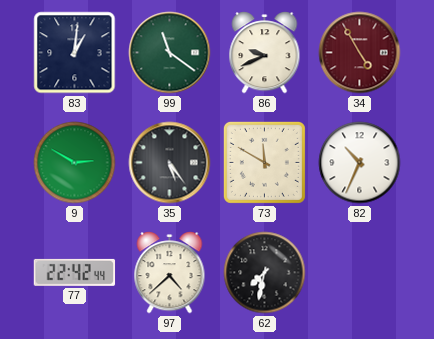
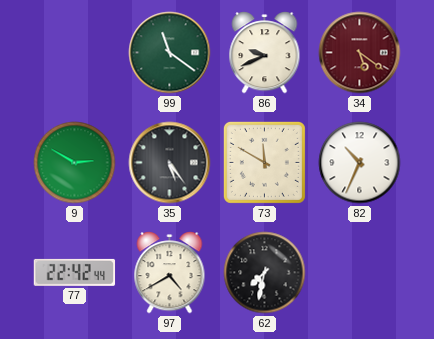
83: 1:01 -> none (75, 53)
34: 4:55 -> 5:21 (360, 53)
97: 4:38 -> 4:40 (170, 273)
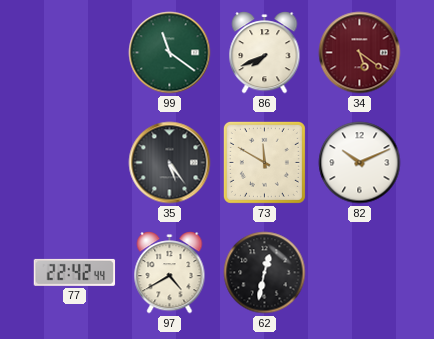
86: 9:41 -> 7:41 (265, 53)
9: 2:50 -> none (75, 163)
82: 10:34 -> 10:11 (360, 163)
62: 7:32 -> 12:32 (265, 273)
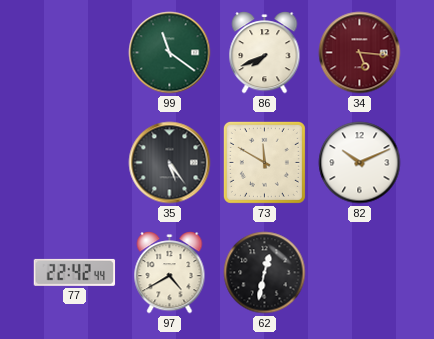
34: 5:21 -> 5:16 (360, 53)
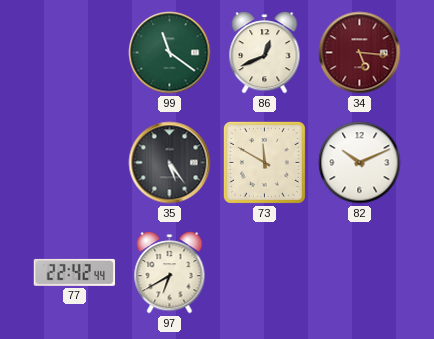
86: 7:41 -> 12:41 (265, 53)
97: 4:40 -> 6:40 (170, 273)
62: 12:32 -> none (265, 273)
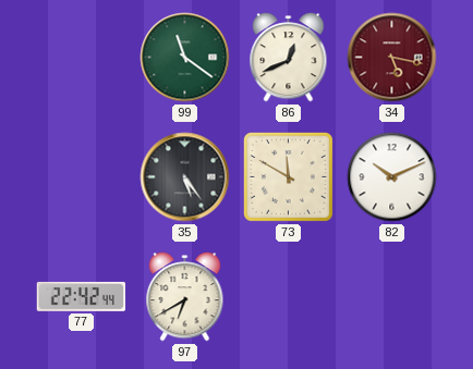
34: 5:16 -> 5:17 (392, 58)
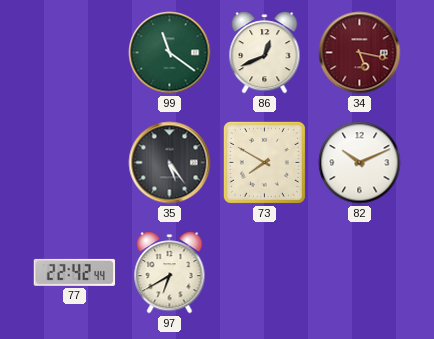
73: 11:50 -> 7:50 (264, 162)
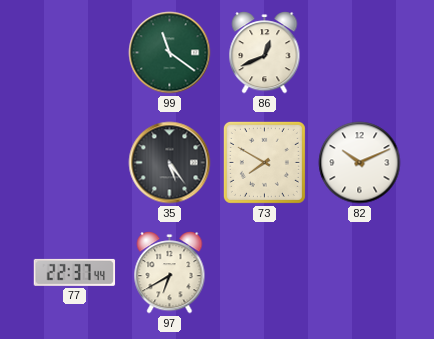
34: 5:17 -> none (360, 53)
77: 22:42 -> 22:37 (75, 272)
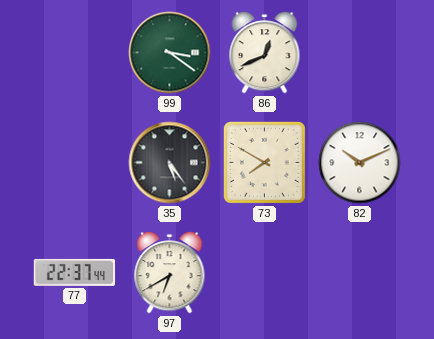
99: 11:21 -> 3:21 (170, 53)
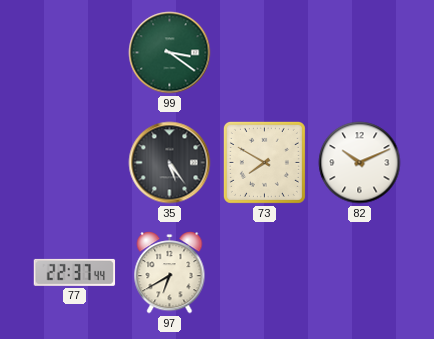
86: 12:41 -> none (265, 53)
